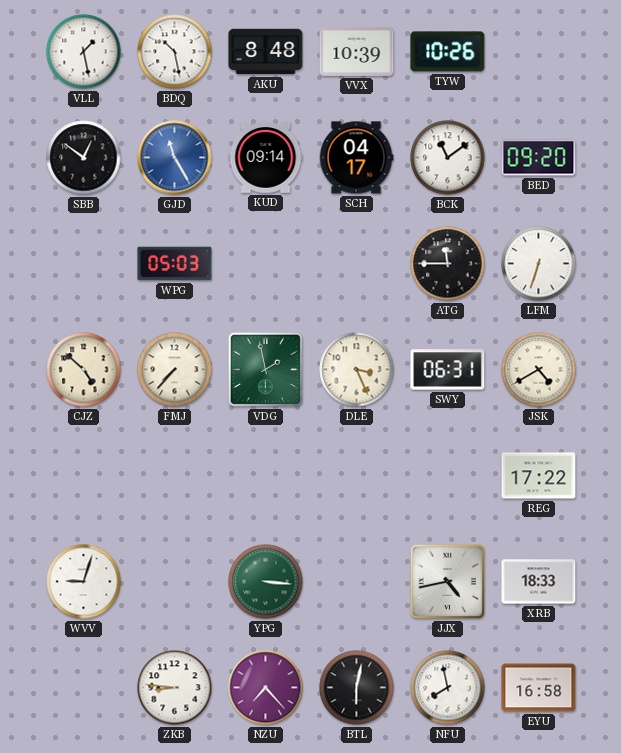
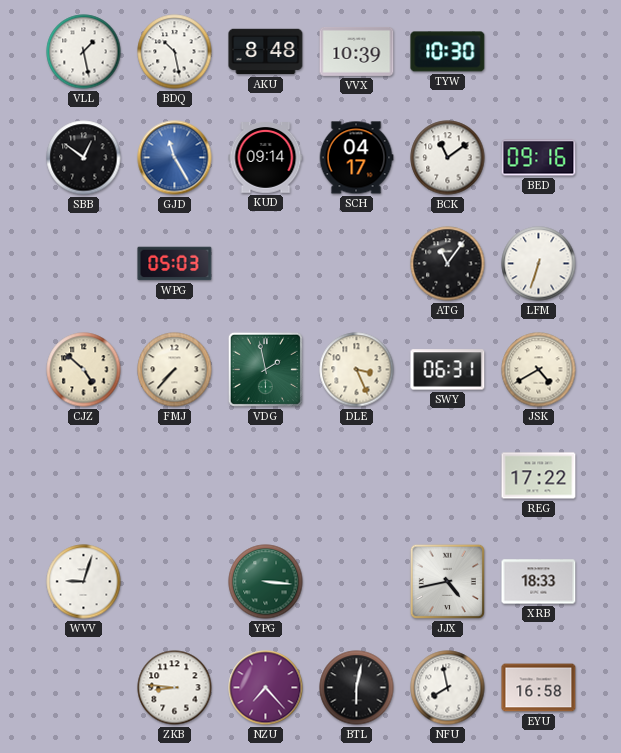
TYW: 10:26 -> 10:30 (448, 52)
BED: 09:20 -> 09:16 (539, 158)
ATG: 11:45 -> 11:06 (448, 264)
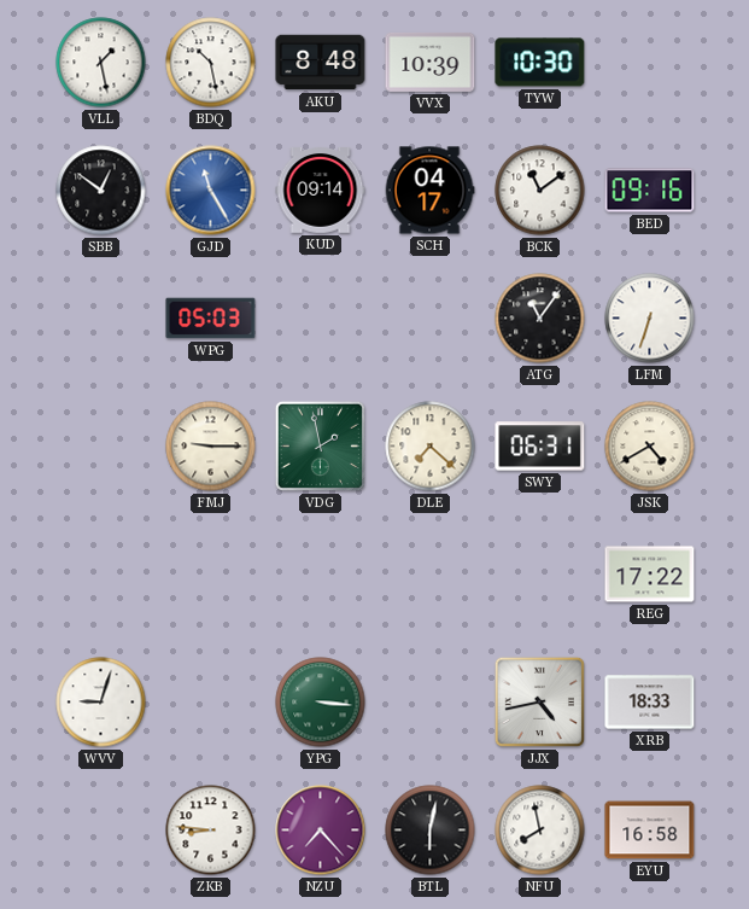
CJZ: 4:52 -> none (84, 370)
FMJ: 7:37 -> 9:15 (211, 447)
DLE: 3:26 -> 7:22 (431, 447)
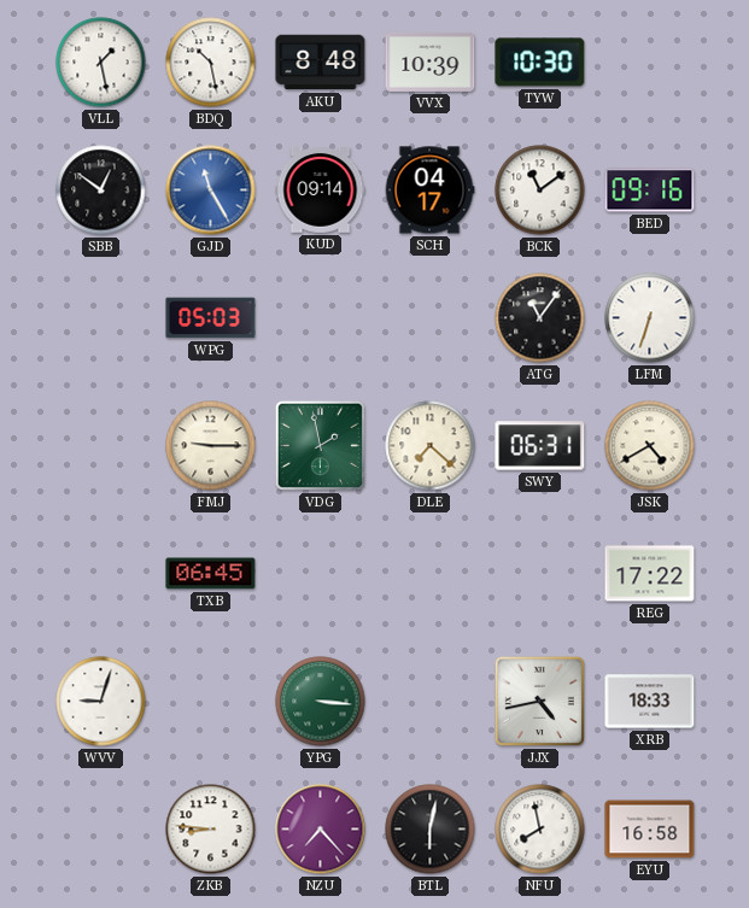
TXB: none -> 06:45 (211, 574)
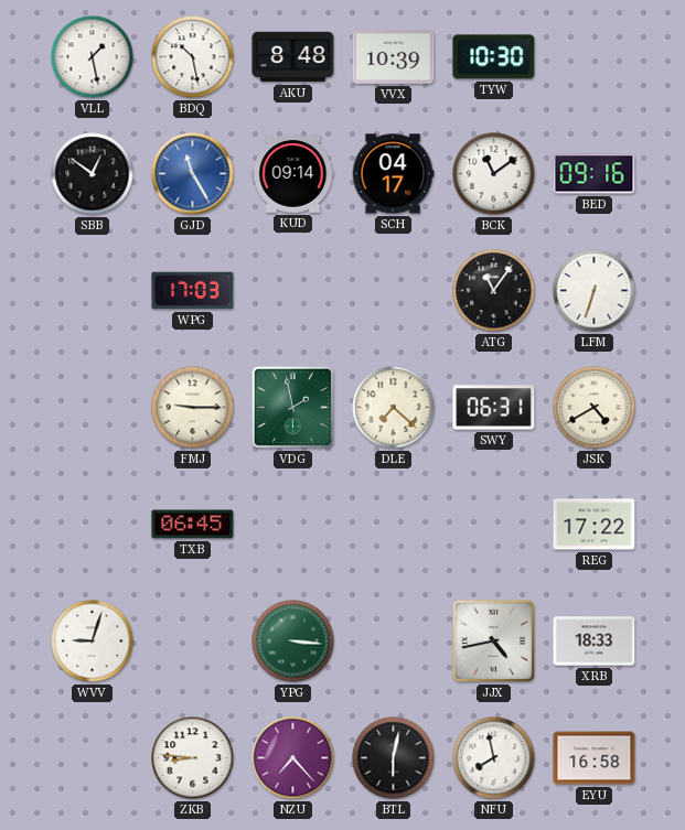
WPG: 05:03 -> 17:03 (193, 291)
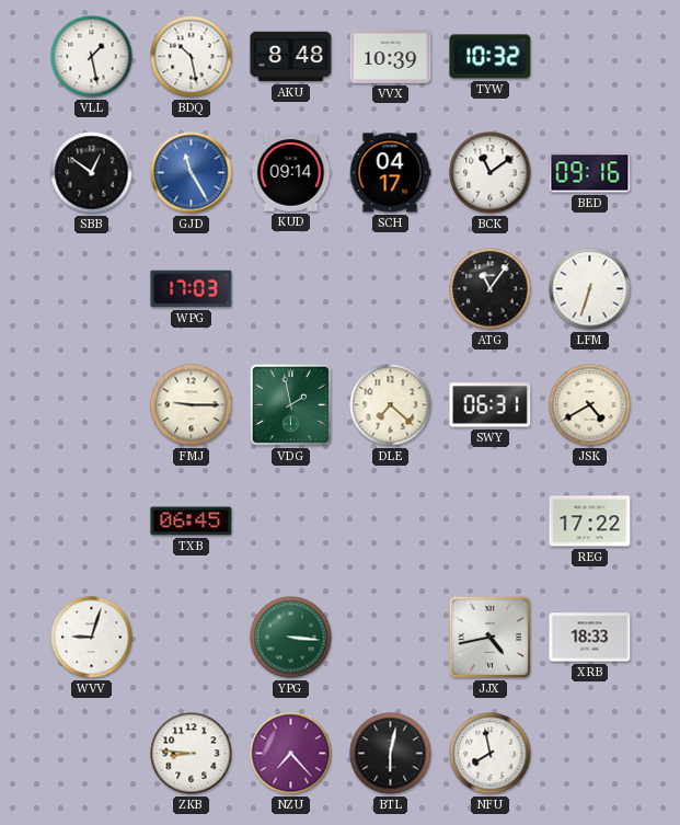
TYW: 10:30 -> 10:32 (491, 57)
EYU: 16:58 -> none (595, 758)
